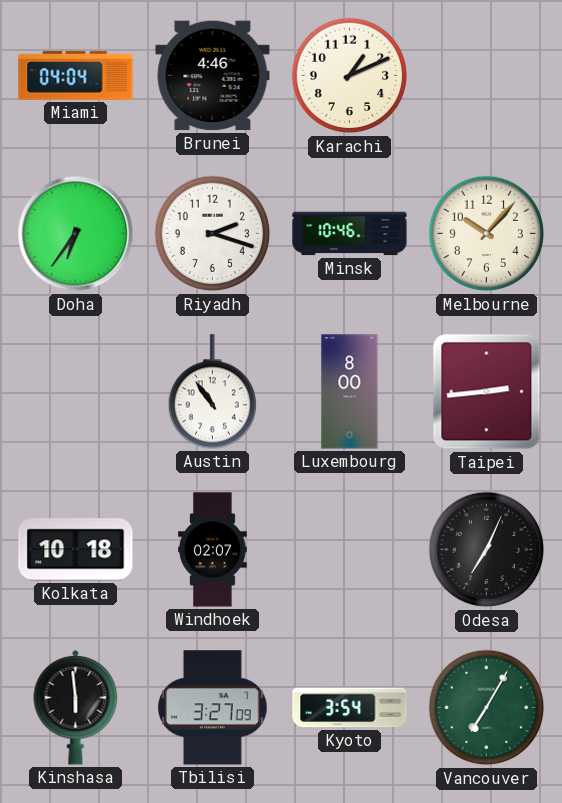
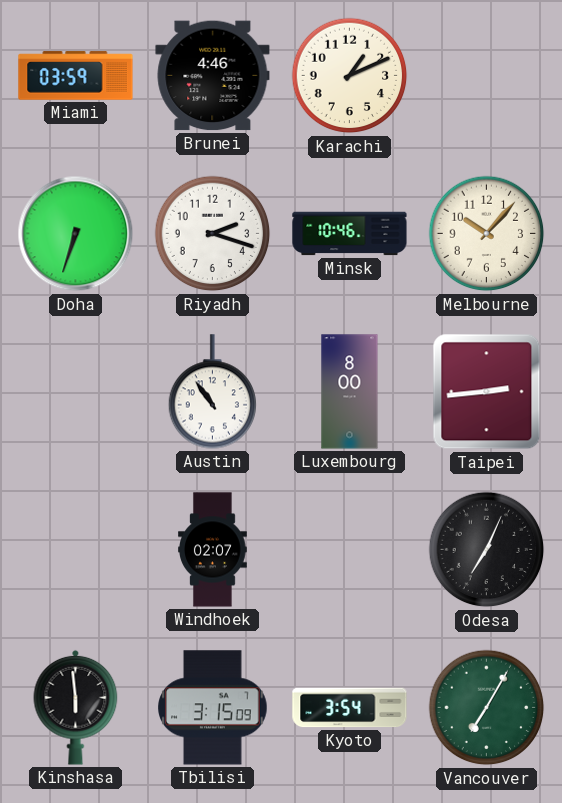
Miami: 04:04 -> 03:59 (76, 76)
Doha: 6:36 -> 6:33 (76, 234)
Kolkata: 10:18 -> none (76, 550)
Tbilisi: 3:27 -> 3:15 (213, 708)
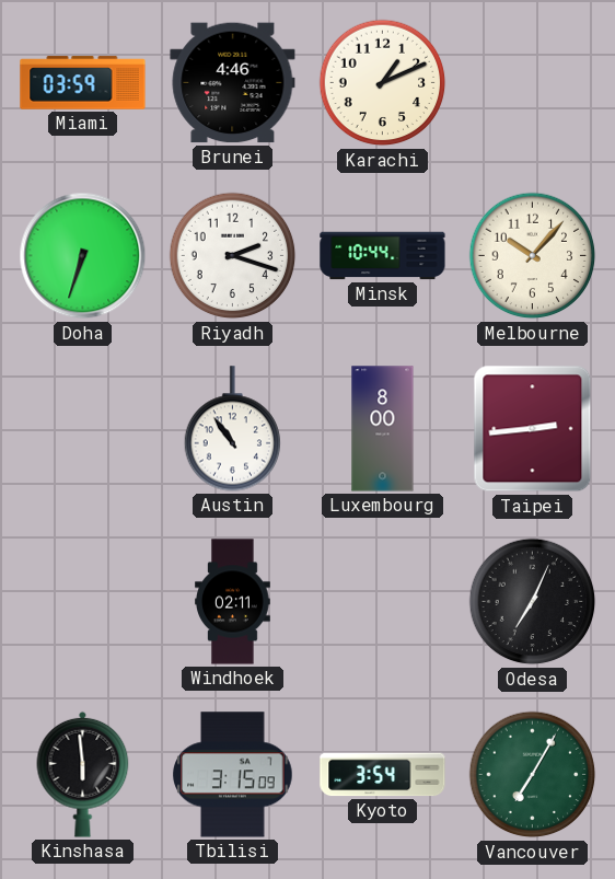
Minsk: 10:46 -> 10:44 (383, 256)
Windhoek: 02:07 -> 02:11 (233, 602)
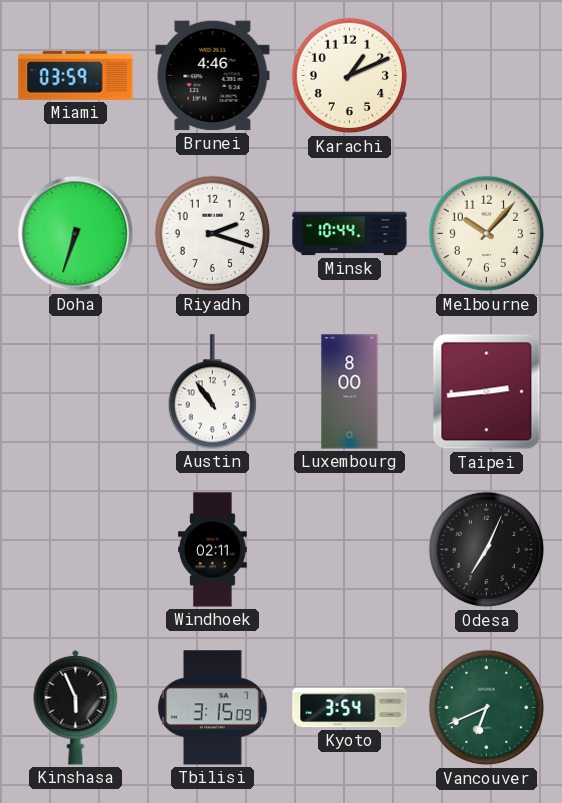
Kinshasa: 5:59 -> 5:56 (76, 707)
Vancouver: 7:05 -> 6:41 (487, 708)
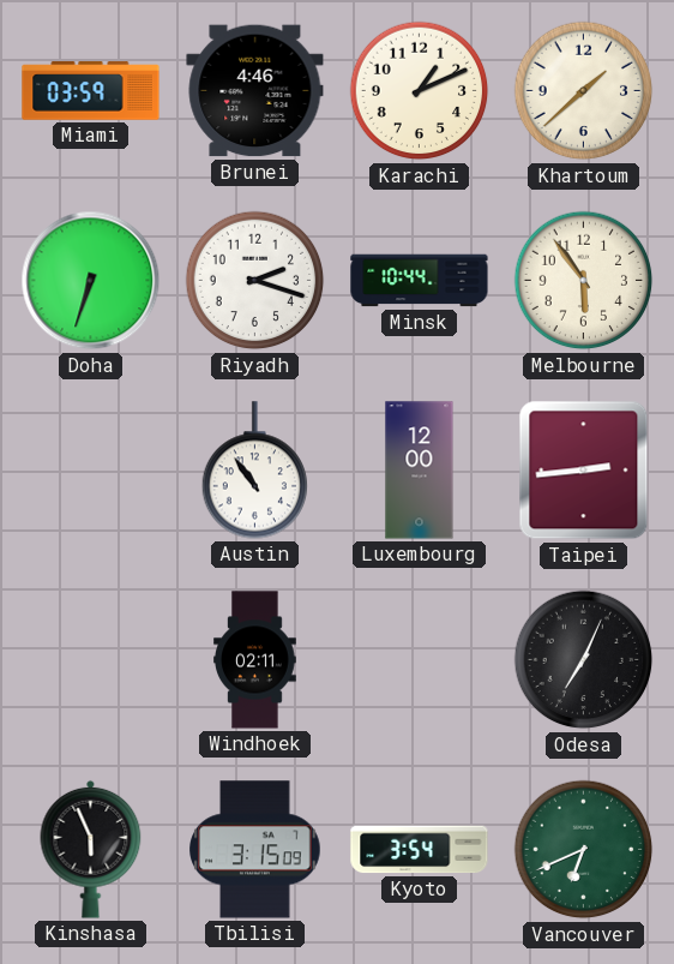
Khartoum: none -> 1:38 (584, 91)
Melbourne: 10:07 -> 5:54 (584, 281)
Luxembourg: 8:00 -> 12:00 (420, 471)
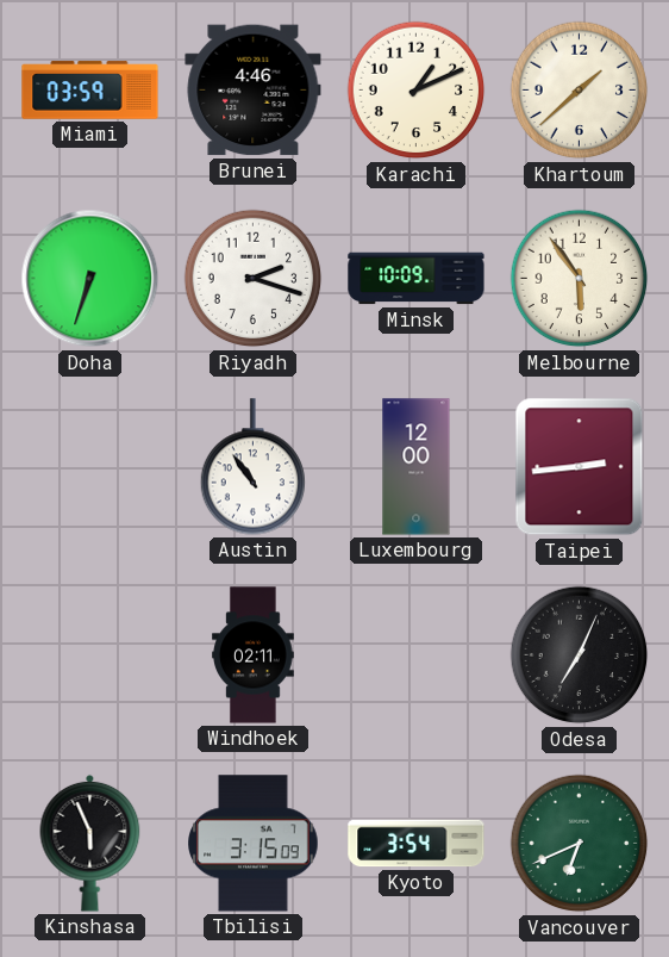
Minsk: 10:44 -> 10:09 (417, 279)
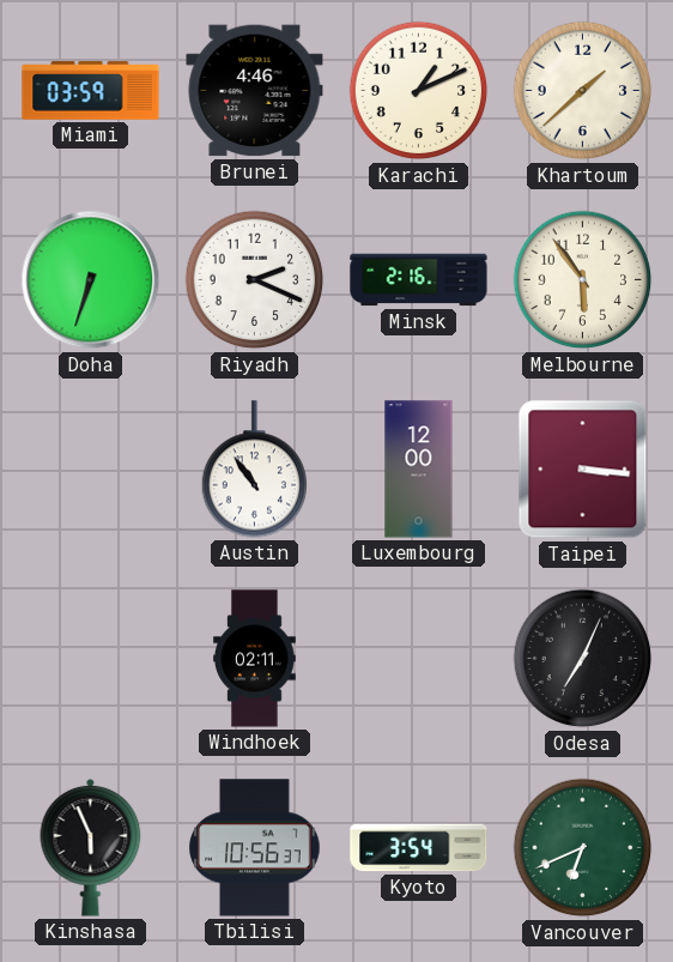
Riyadh: 2:18 -> 2:19 (255, 280)
Minsk: 10:09 -> 2:16 (419, 280)
Taipei: 2:44 -> 3:16 (583, 470)
Tbilisi: 3:15 -> 10:56 (255, 848)
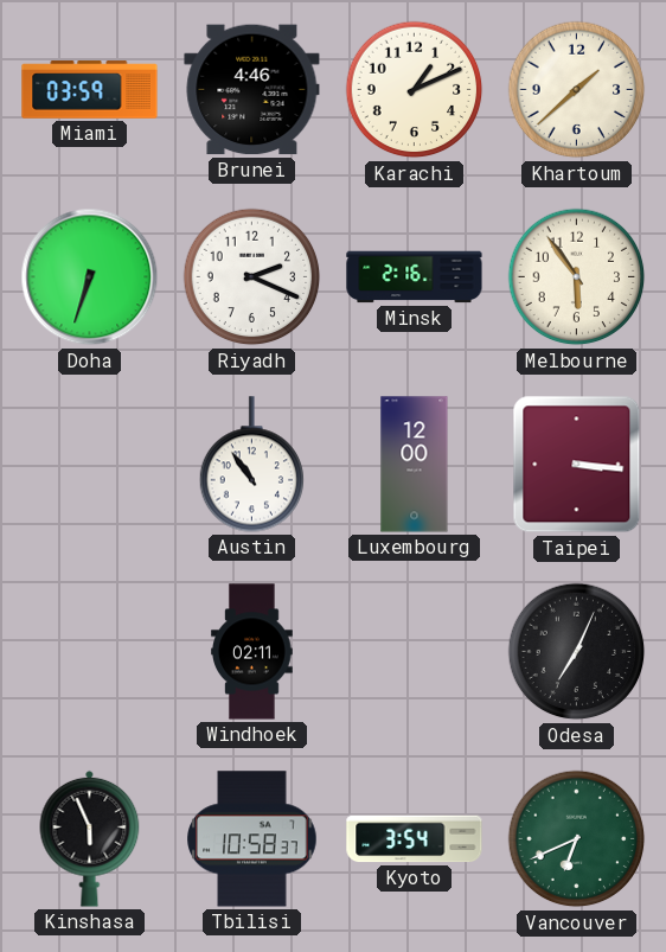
Tbilisi: 10:56 -> 10:58 (252, 839)
